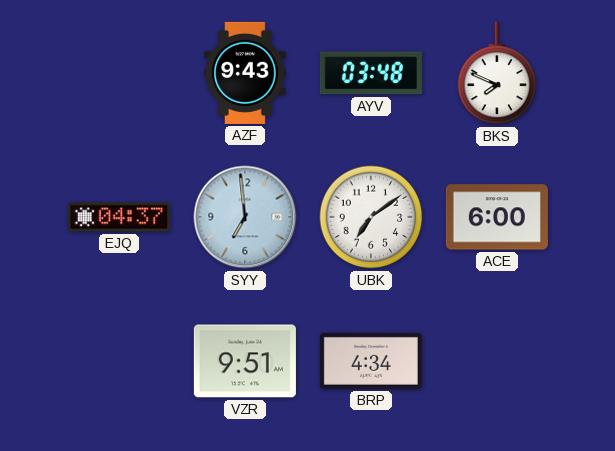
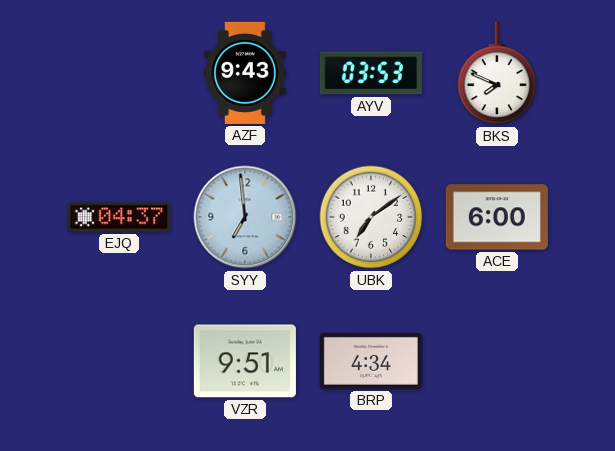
AYV: 03:48 -> 03:53 (371, 73)
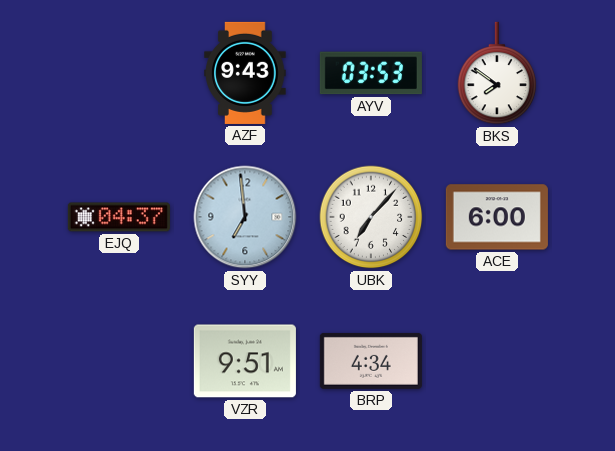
BKS: 7:49 -> 7:51 (497, 73)
UBK: 7:09 -> 7:07 (371, 217)
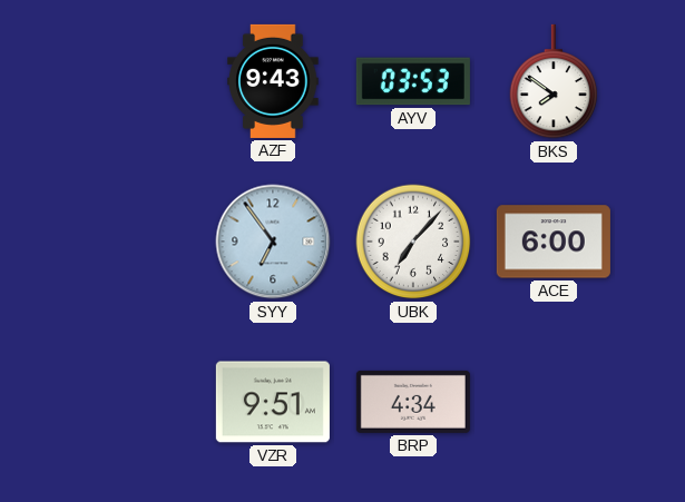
EJQ: 04:37 -> none (119, 217)
SYY: 6:59 -> 6:54 (273, 242)
